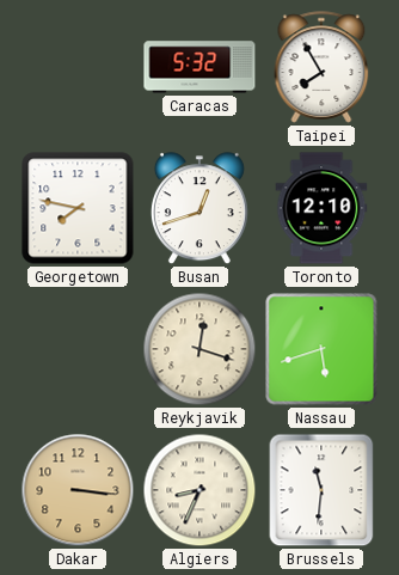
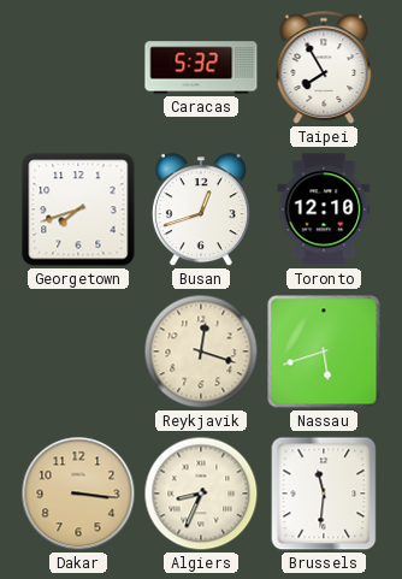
Georgetown: 7:47 -> 7:42 (78, 209)
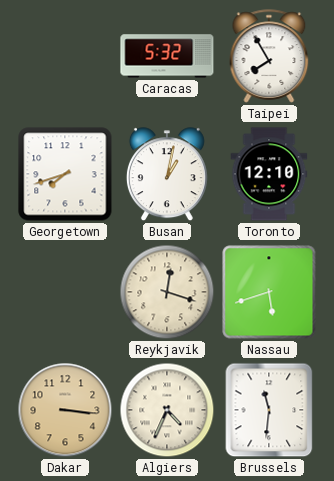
Busan: 12:42 -> 1:02 (167, 175)
Algiers: 8:34 -> 4:34 (167, 410)
